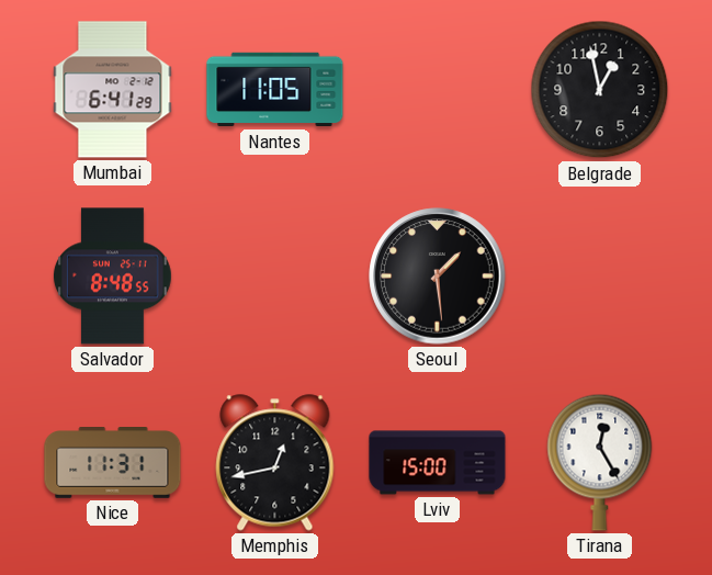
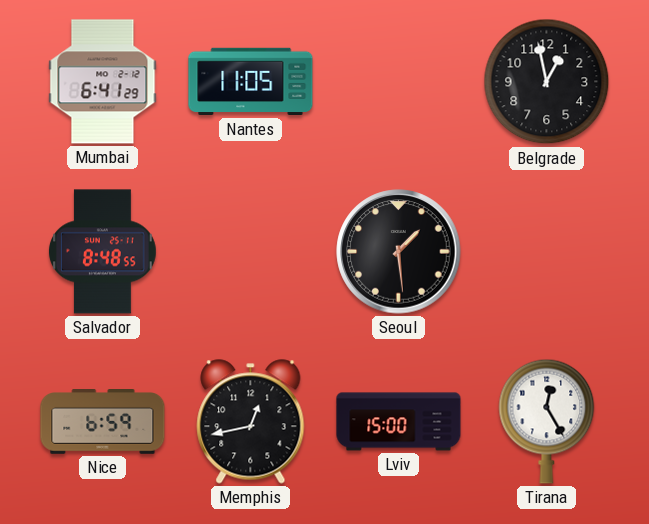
Nice: 11:31 -> 6:59 (103, 422)
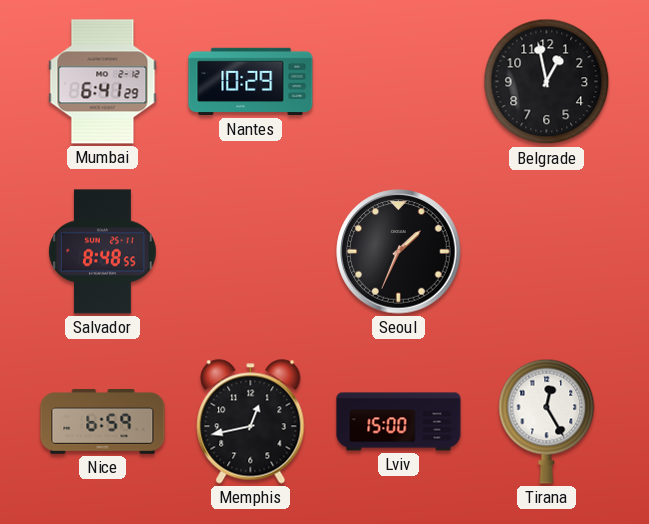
Nantes: 11:05 -> 10:29 (251, 82)
Seoul: 1:29 -> 1:34 (399, 252)
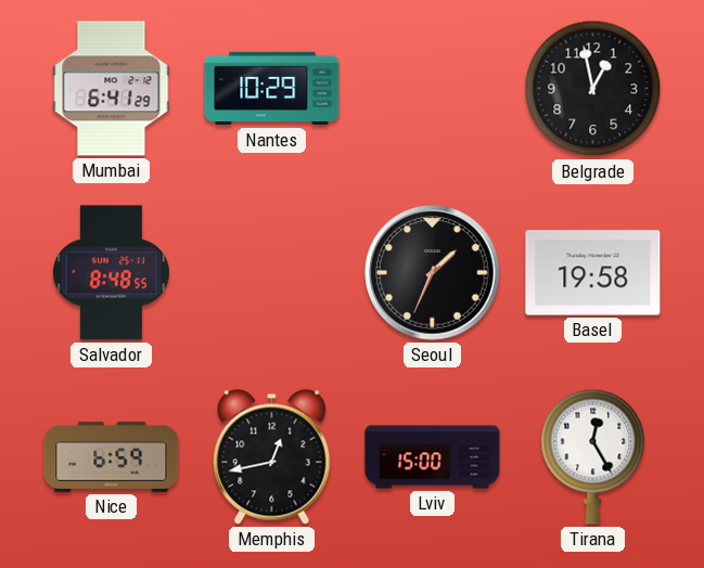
Basel: none -> 19:58 (593, 273)
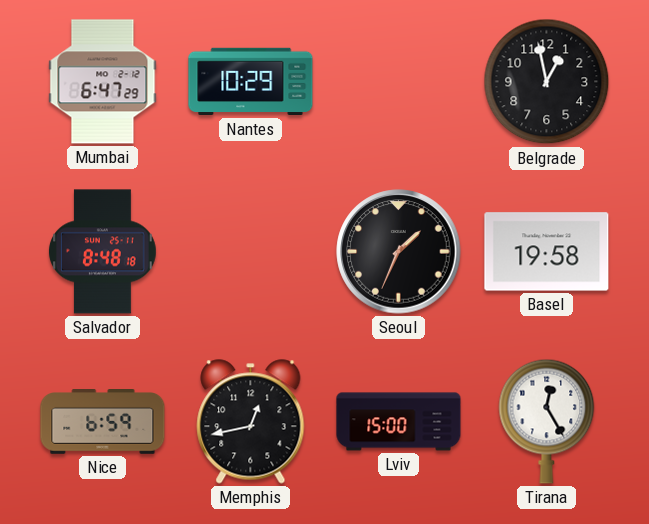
Mumbai: 6:41 -> 6:47 (103, 82)
Salvador: 8:48:55 -> 8:48:18 (102, 252)
